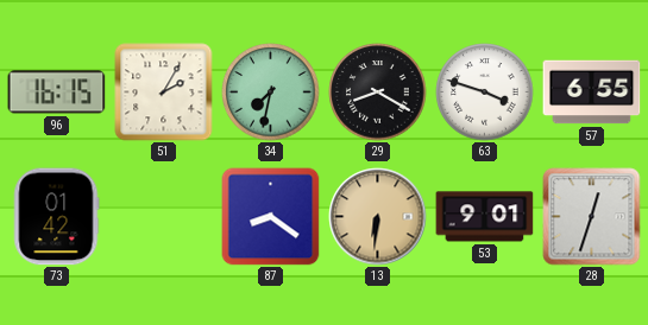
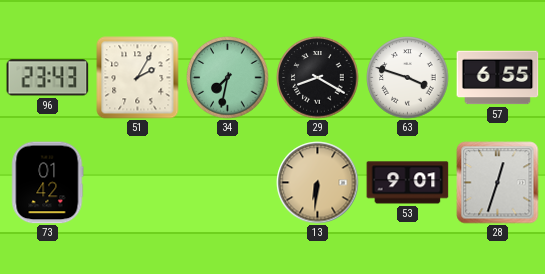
96: 16:15 -> 23:43 (48, 78)
87: 8:21 -> none (271, 217)
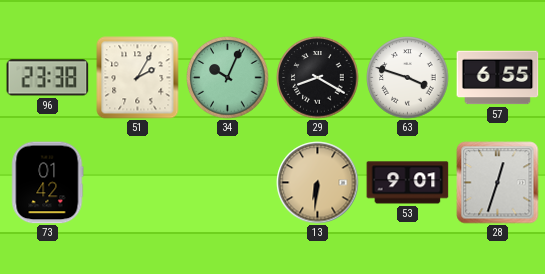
96: 23:43 -> 23:38 (48, 78)
34: 7:32 -> 10:04 (228, 78)
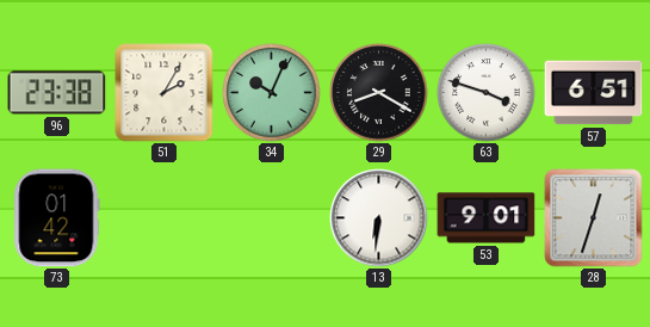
57: 6:55 -> 6:51 (594, 93)
13 dial: champagne -> white (379, 218)
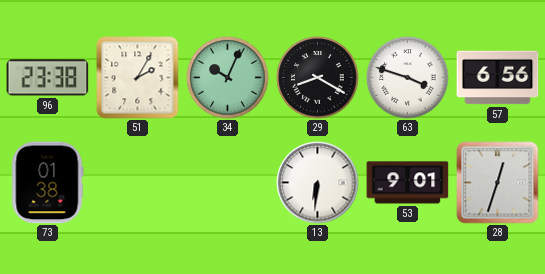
57: 6:51 -> 6:56 (498, 78)
73: 01:42 -> 01:38 (48, 183)
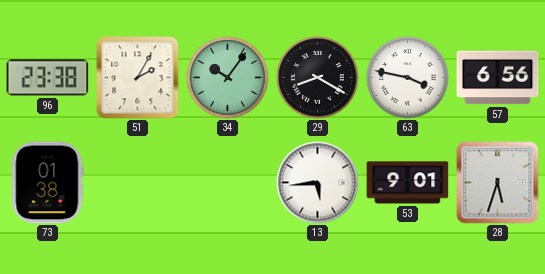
34: 10:04 -> 10:06 (228, 78)
63: 3:48 -> 3:47 (408, 78)
13: 6:31 -> 5:44 (318, 183)
28: 12:33 -> 5:33 (498, 183)
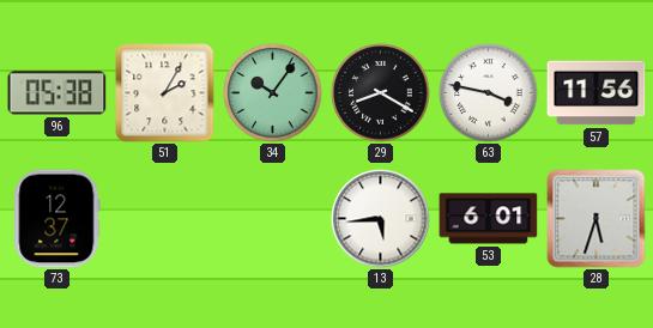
96: 23:38 -> 05:38 (58, 93)
57: 6:56 -> 11:56 (597, 93)
73: 01:38 -> 12:37 (58, 219)
53: 9:01 -> 6:01 (489, 219)
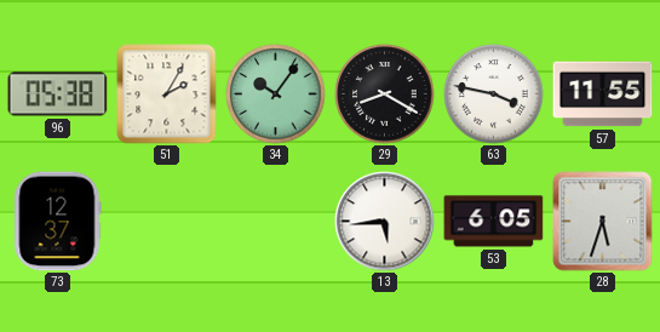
57: 11:56 -> 11:55 (603, 95)
53: 6:01 -> 6:05 (494, 222)
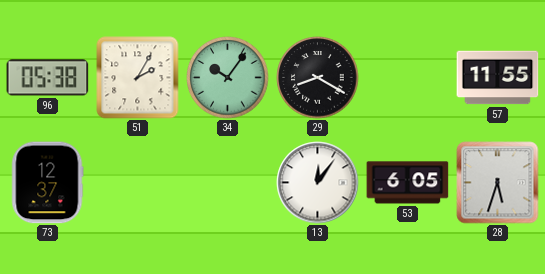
63: 3:47 -> none (494, 95)
13: 5:44 -> 12:06 (318, 183)
